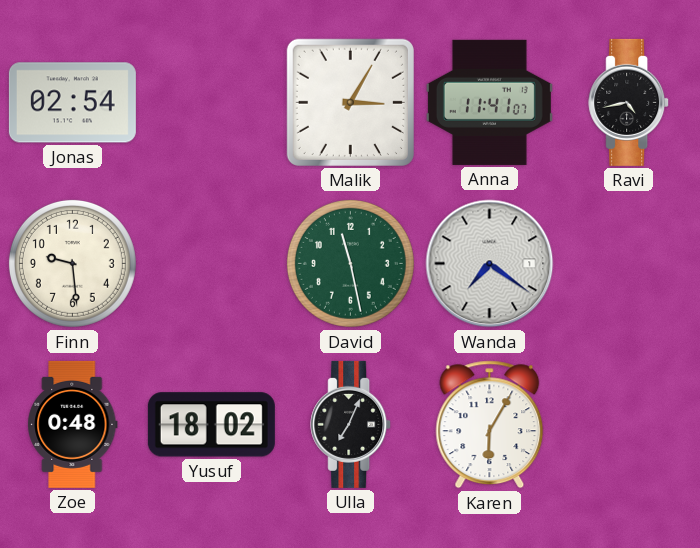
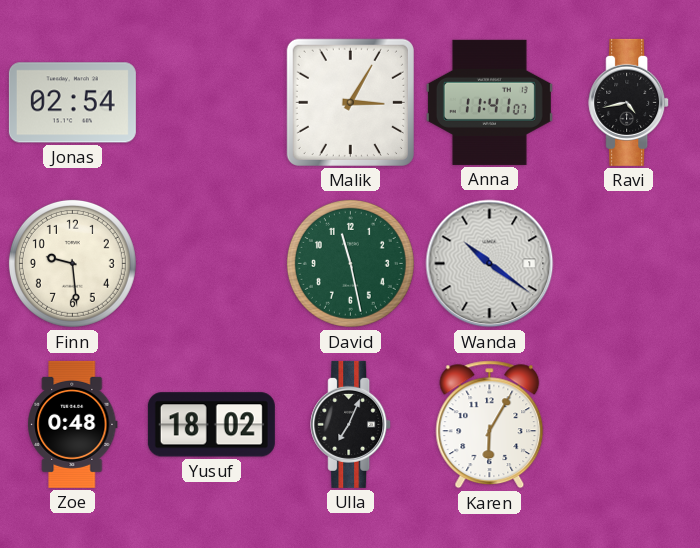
Wanda: 7:21 -> 10:21 (490, 264)
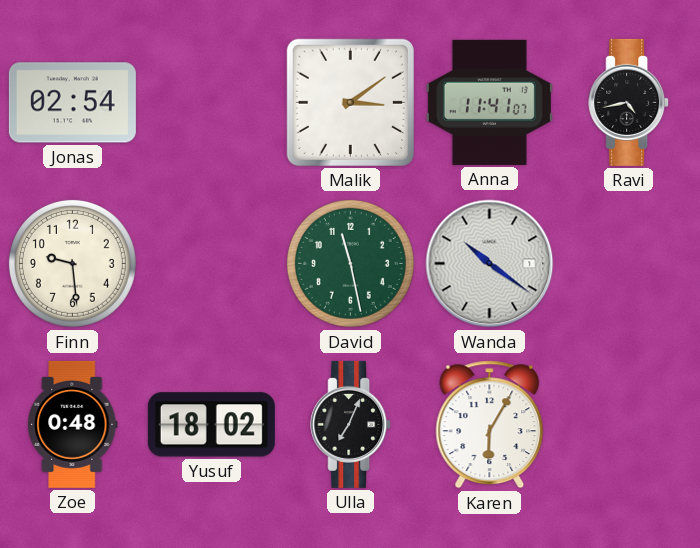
Malik: 3:05 -> 3:09 (350, 102)
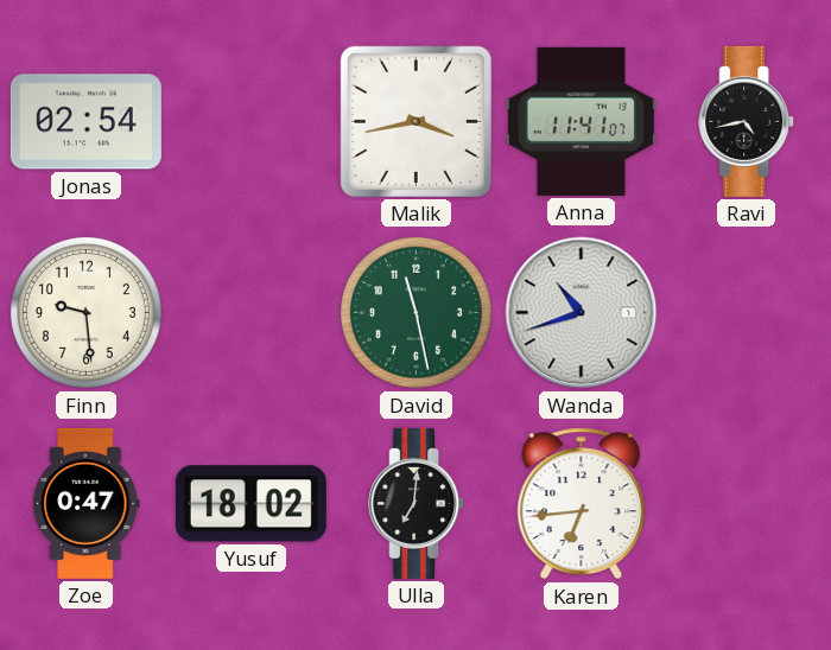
Malik: 3:09 -> 3:43 (415, 121)
Wanda: 10:21 -> 10:42 (582, 313)
Zoe: 0:48 -> 0:47 (87, 503)
Ulla: 7:04 -> 7:01 (417, 503)
Karen: 6:05 -> 6:44 (582, 504)
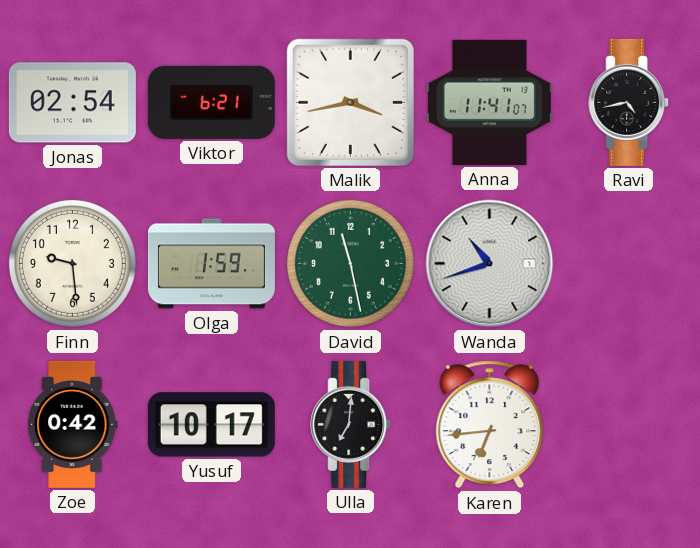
Viktor: none -> 6:21 (211, 102)
Olga: none -> 1:59 (211, 264)
Zoe: 0:47 -> 0:42 (73, 424)
Yusuf: 18:02 -> 10:17 (211, 425)
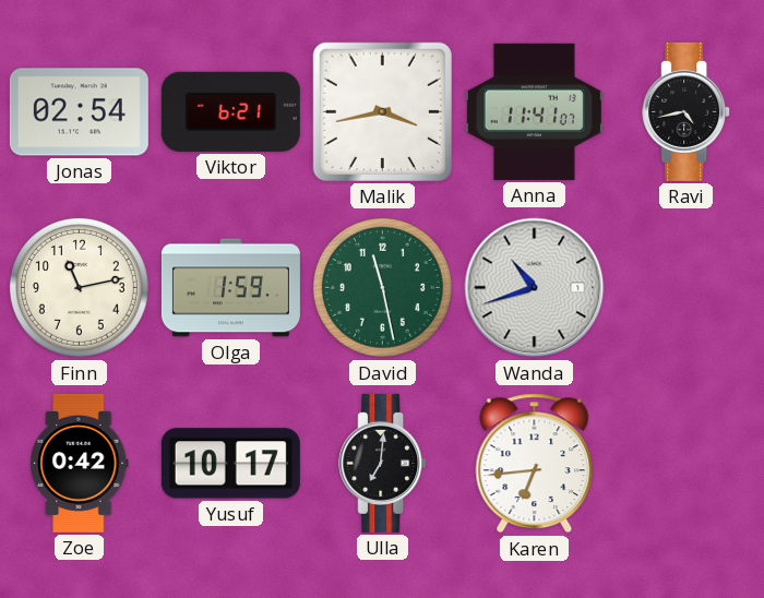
Finn: 9:29 -> 11:13 (79, 287)
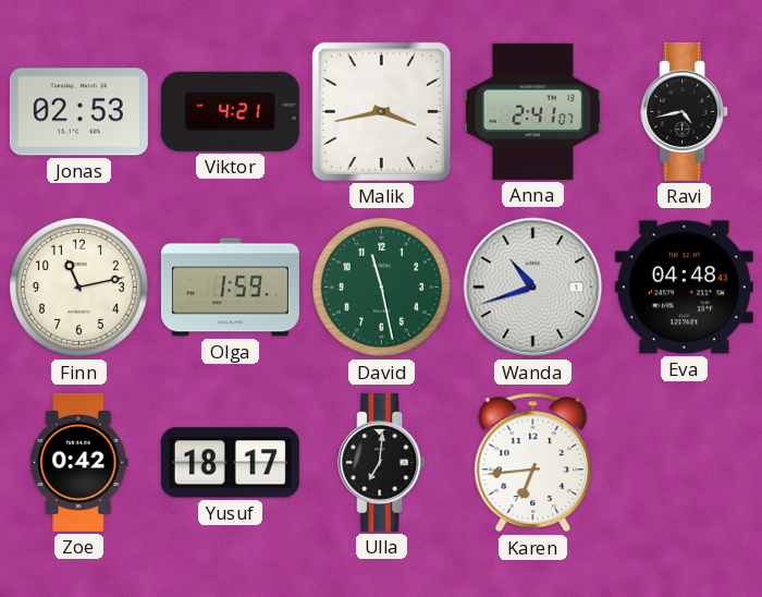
Jonas: 02:54 -> 02:53 (78, 112)
Viktor: 6:21 -> 4:21 (230, 111)
Anna: 11:41 -> 2:41 (532, 111)
Eva: none -> 04:48 (684, 288)
Yusuf: 10:17 -> 18:17 (230, 463)
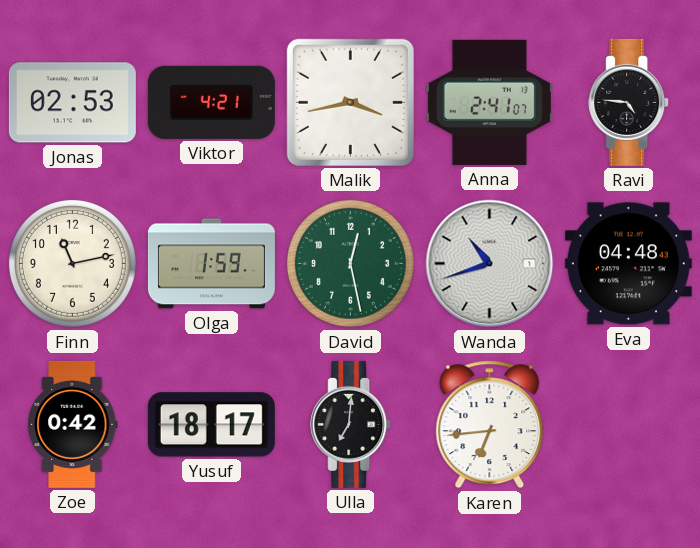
Ravi: 4:43 -> 4:46 (629, 102)
David: 11:28 -> 12:28 (350, 263)
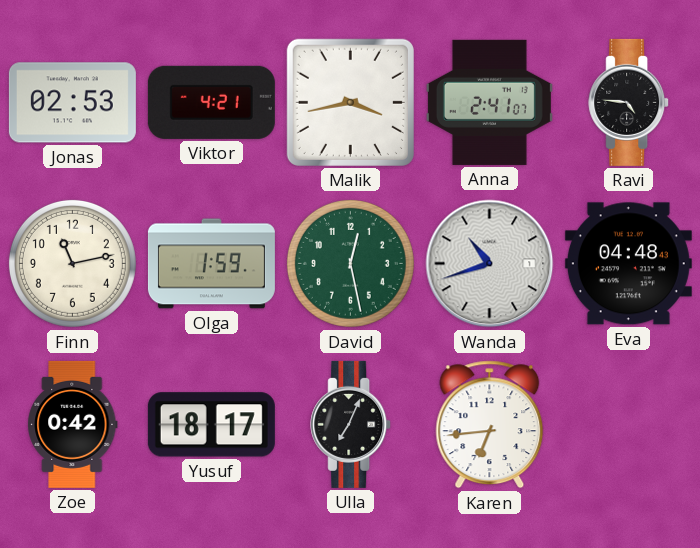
Ulla: 7:01 -> 7:04 (351, 424)
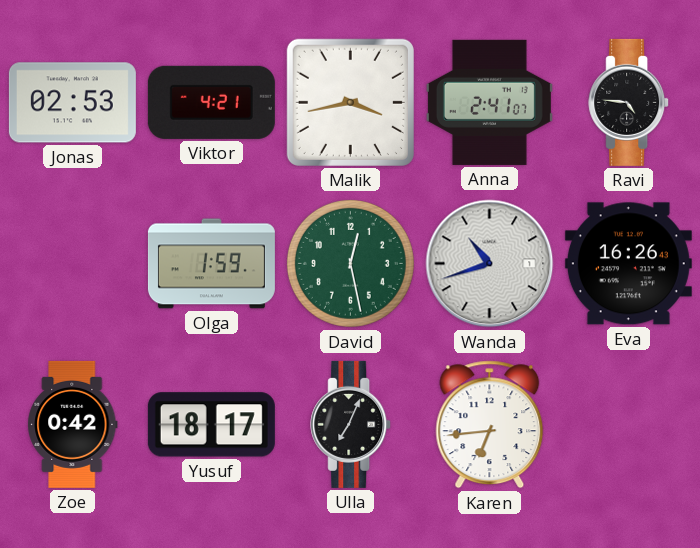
Finn: 11:13 -> none (72, 263)
Eva: 04:48 -> 16:26 (628, 264)
